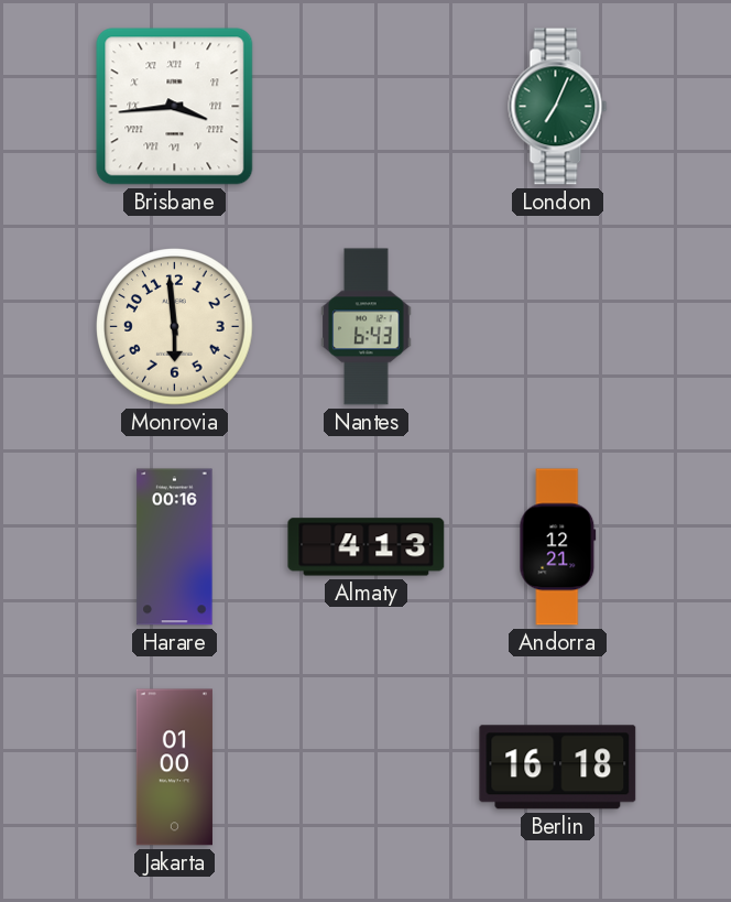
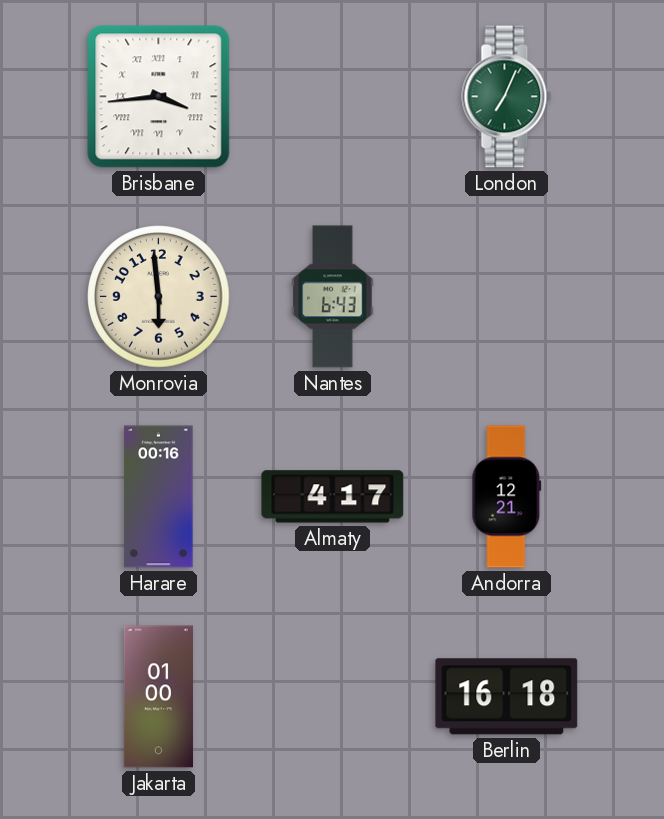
Almaty: 4:13 -> 4:17 (333, 497)
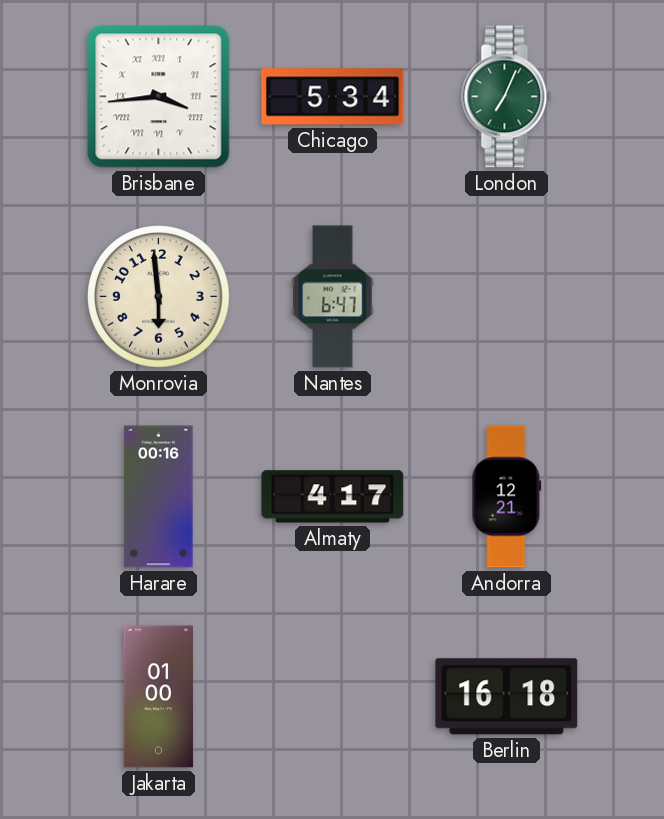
Chicago: none -> 5:34 (333, 97)
Nantes: 6:43 -> 6:47 (333, 297)
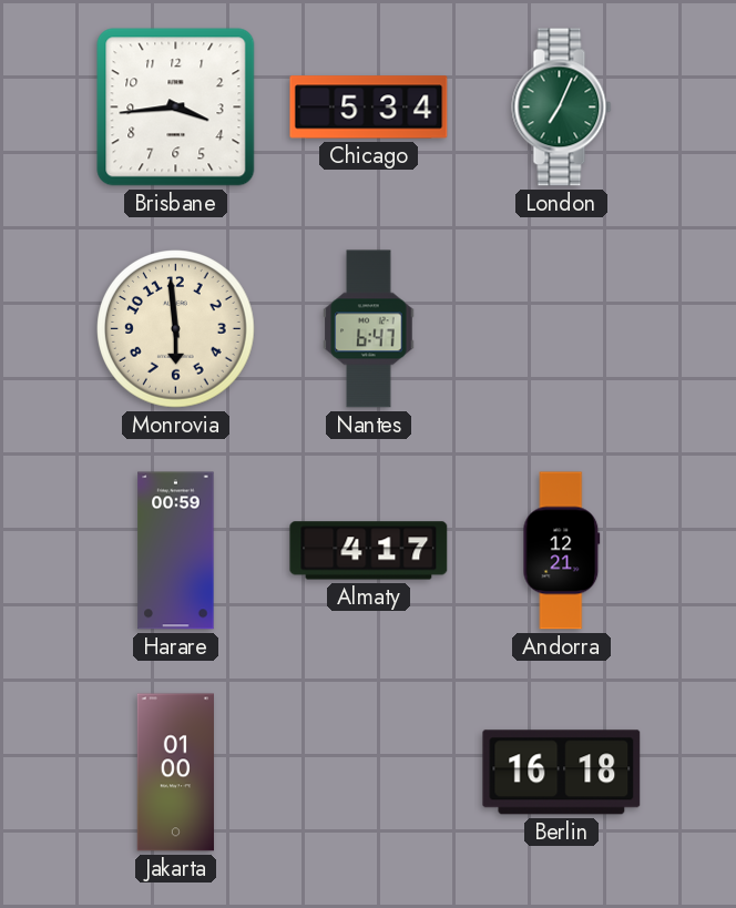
Brisbane numerals: Roman -> Arabic (176, 108)
Harare: 00:16 -> 00:59 (176, 551)
